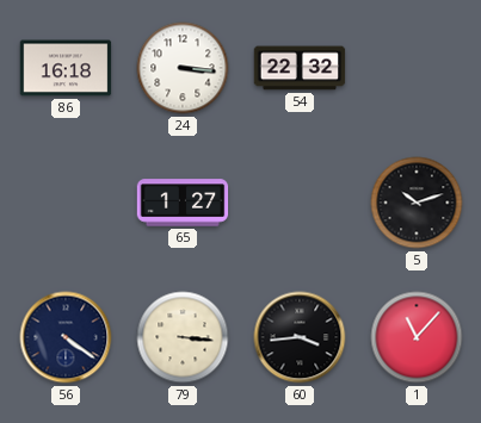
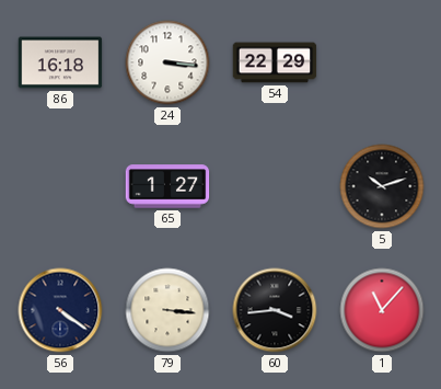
54: 22:32 -> 22:29 (275, 62)
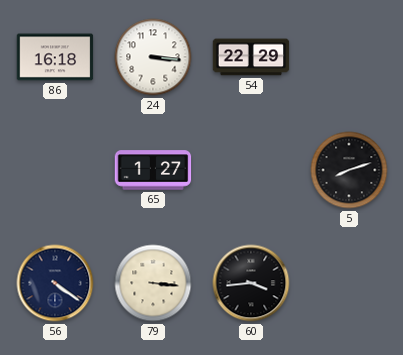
5: 10:12 -> 8:12 (349, 170)
1: 11:07 -> none (382, 310)
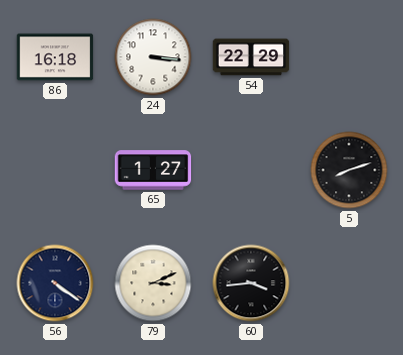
79: 3:16 -> 3:11 (153, 283)
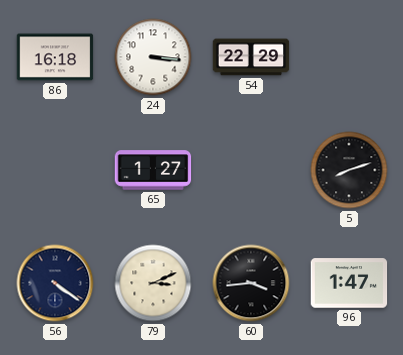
96: none -> 1:47 (349, 283)
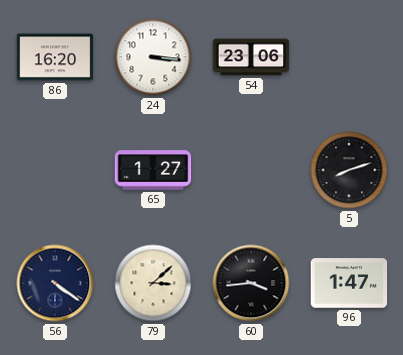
86: 16:18 -> 16:20 (55, 57)
54: 22:29 -> 23:06 (251, 57)
79: 3:11 -> 3:08 (153, 283)
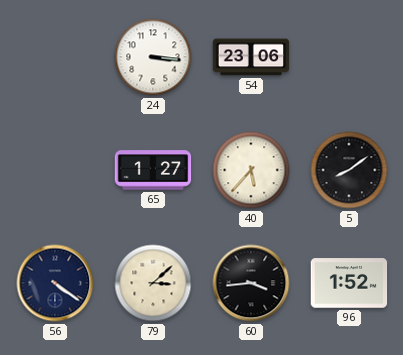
86: 16:20 -> none (55, 57)
40: none -> 5:37 (251, 170)
5: 8:12 -> 8:09 (349, 170)
96: 1:47 -> 1:52 (349, 283)
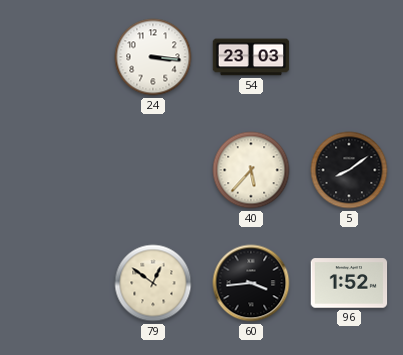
54: 23:06 -> 23:03 (251, 57)
65: 1:27 -> none (153, 170)
56: 4:21 -> none (55, 283)
79: 3:08 -> 12:51 (153, 283)
